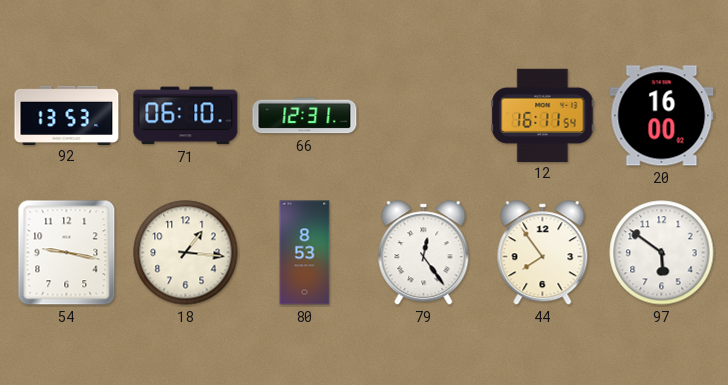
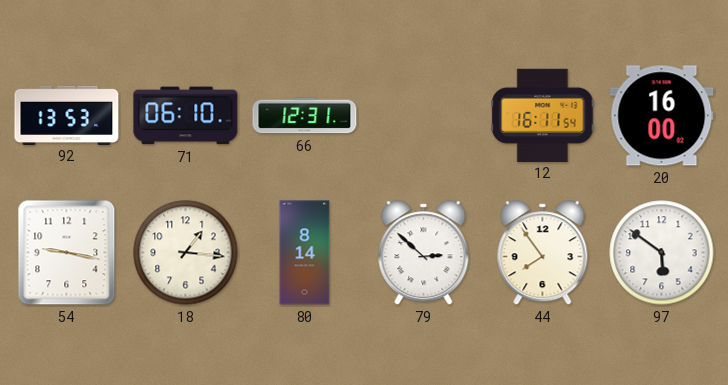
80: 8:53 -> 8:14 (305, 253)
79: 12:24 -> 2:52 (424, 253)
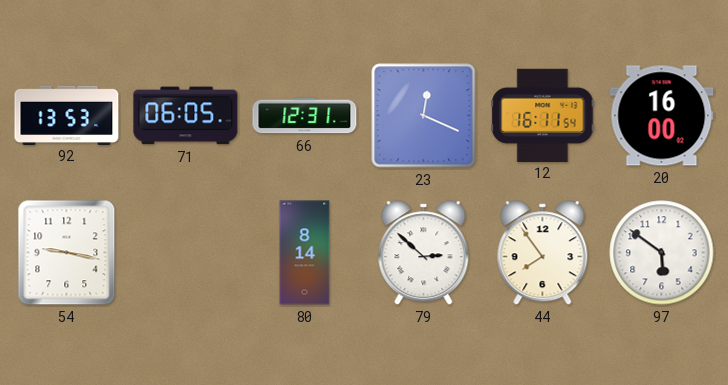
71: 06:10 -> 06:05 (186, 116)
23: none -> 12:19 (424, 116)
18: 1:16 -> none (186, 253)
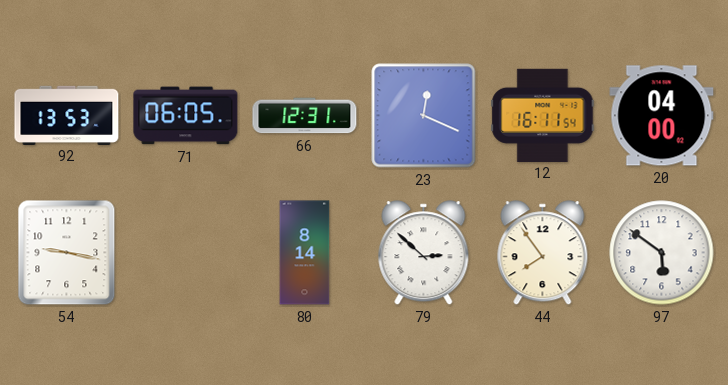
20: 16:00 -> 04:00 (662, 116)
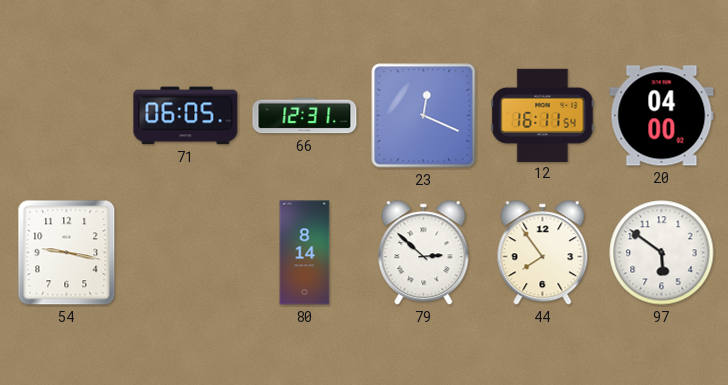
92: 13:53 -> none (67, 115)
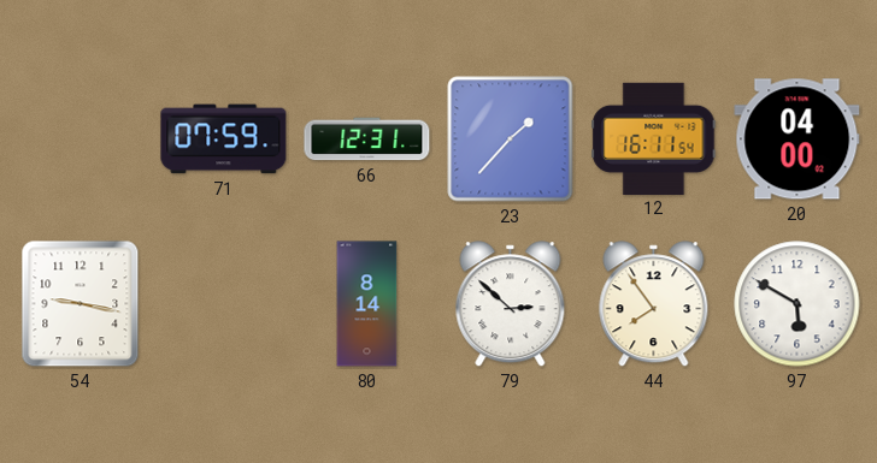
71: 06:05 -> 07:59 (224, 140)
23: 12:19 -> 1:37 (511, 140)
97: 5:51 -> 5:50 (797, 304)
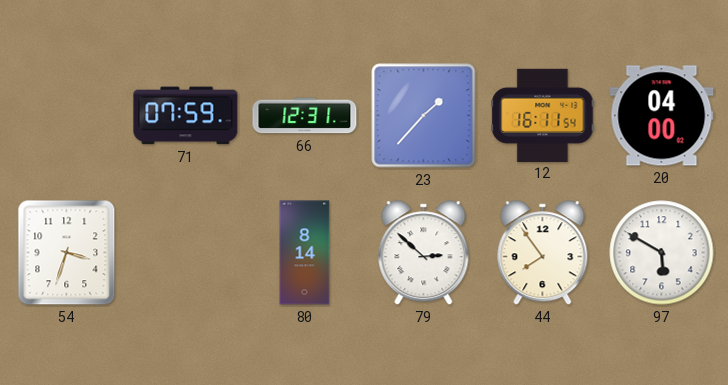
54: 9:17 -> 3:33 (67, 253)
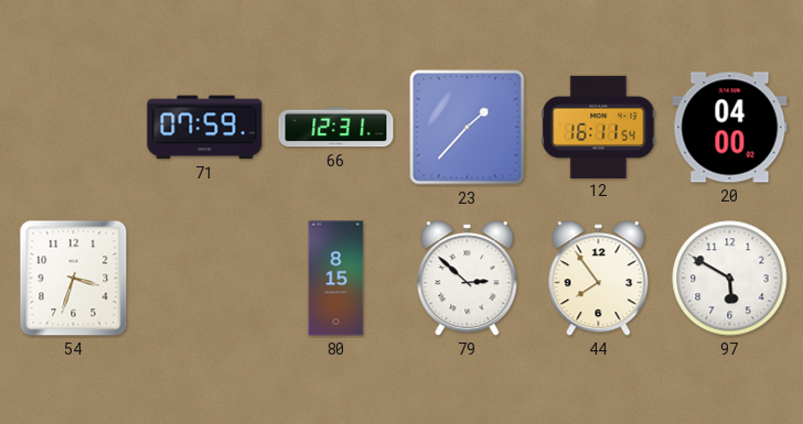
80: 8:14 -> 8:15 (336, 279)
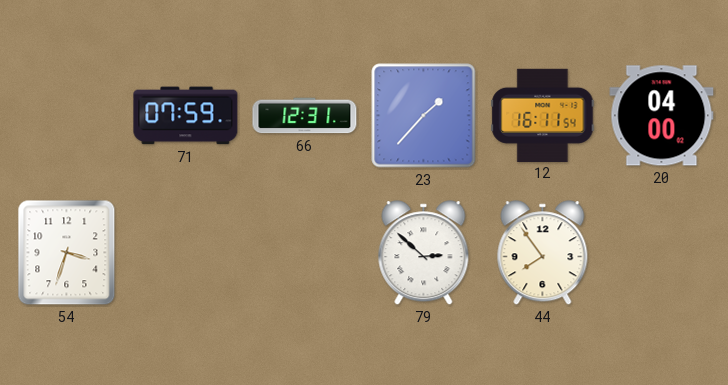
80: 8:15 -> none (336, 279)
97: 5:50 -> none (730, 279)
